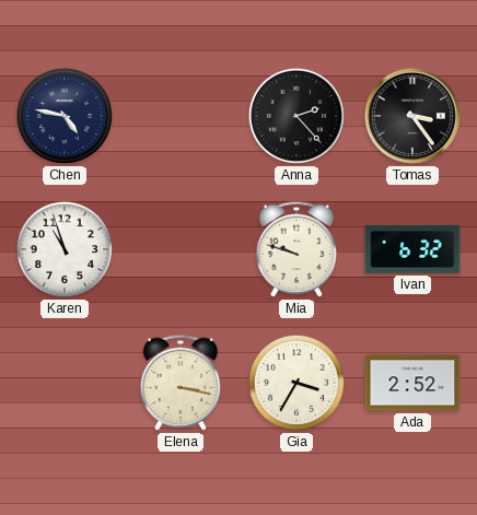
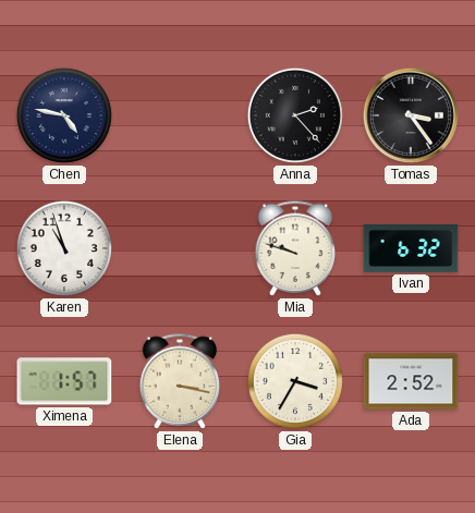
Ximena: none -> 1:57 (64, 381)
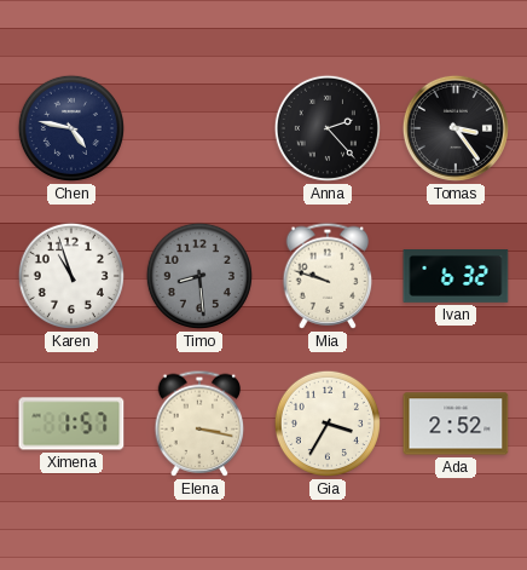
Timo: none -> 8:29 (199, 276)
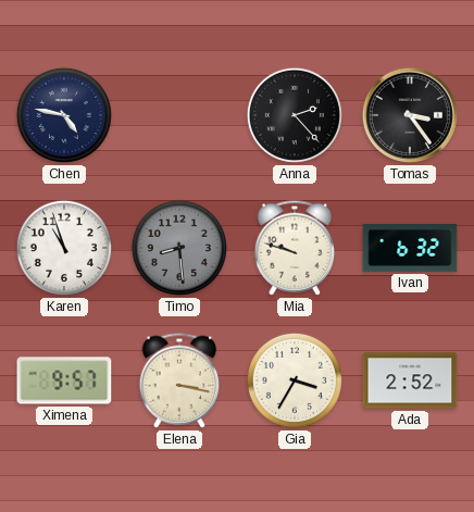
Ximena: 1:57 -> 9:57 (64, 380)
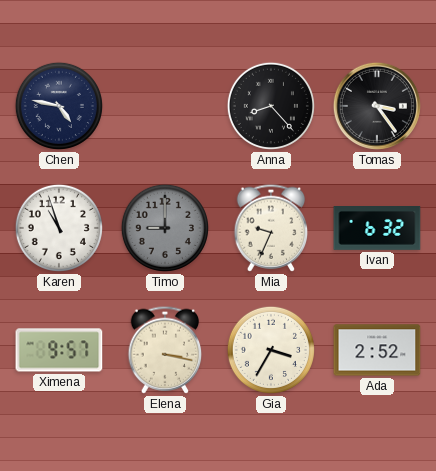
Anna: 2:23 -> 8:23 (271, 106)
Timo: 8:29 -> 9:00 (165, 228)
Mia: 9:48 -> 9:34 (271, 228)
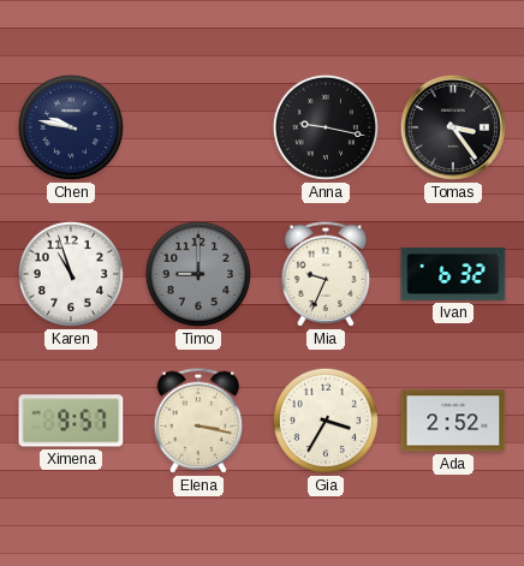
Chen: 4:47 -> 9:47 (71, 127)
Anna: 8:23 -> 9:17 (326, 127)
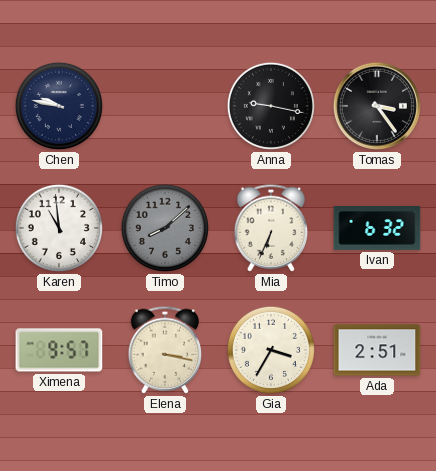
Karen: 10:57 -> 10:59 (59, 228)
Timo: 9:00 -> 8:08 (165, 228)
Mia: 9:34 -> 6:34 (271, 228)
Ada: 2:52 -> 2:51 (377, 350)
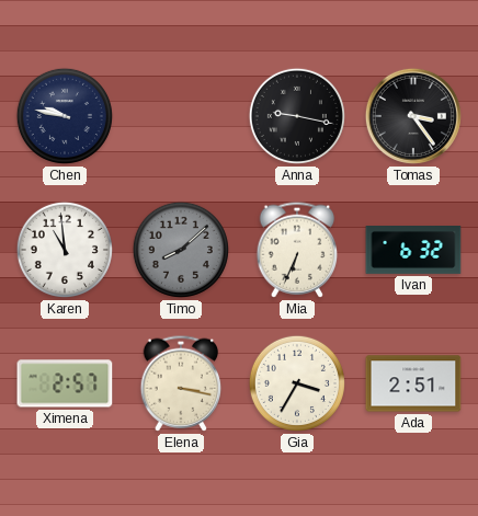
Ximena: 9:57 -> 2:57 (65, 383)
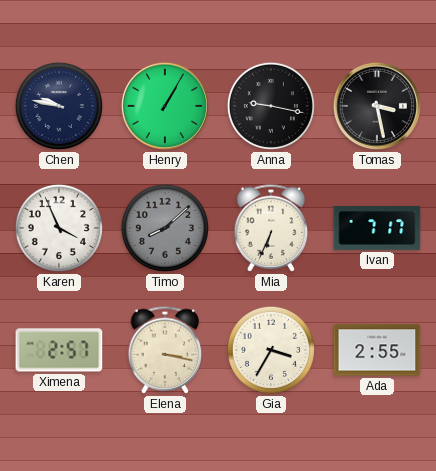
Henry: none -> 1:05 (165, 106)
Tomas: 3:24 -> 3:28 (377, 106)
Karen: 10:59 -> 3:56 (59, 228)
Ivan: 6:32 -> 7:17 (377, 229)
Ada: 2:51 -> 2:55 (377, 350)
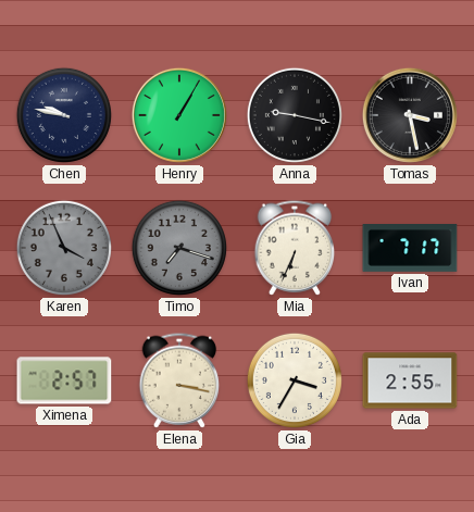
Karen dial: white -> grey (64, 248)
Timo: 8:08 -> 7:18 (179, 248)
